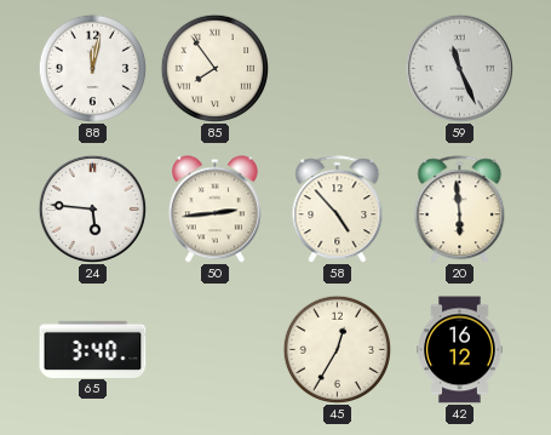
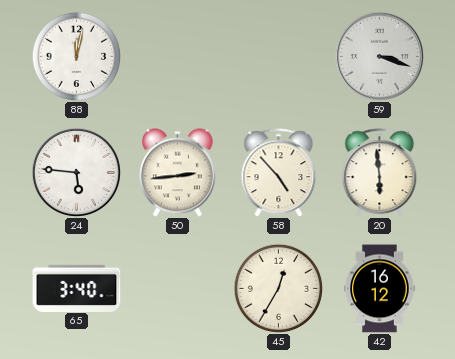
85: 7:54 -> none (214, 68)
59: 11:26 -> 3:18 (379, 56)
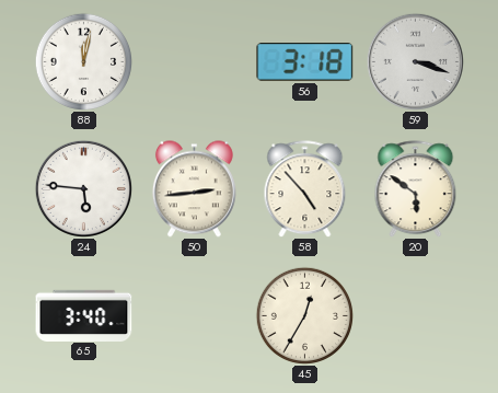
56: none -> 3:18 (305, 62)
20: 5:59 -> 5:51 (416, 189)
42: 16:12 -> none (380, 289)
